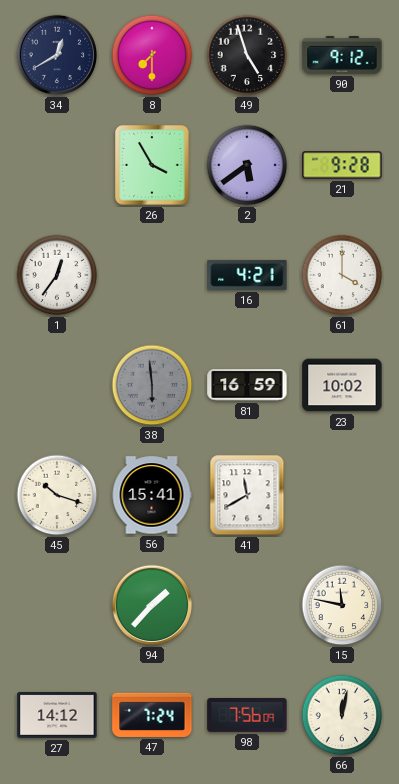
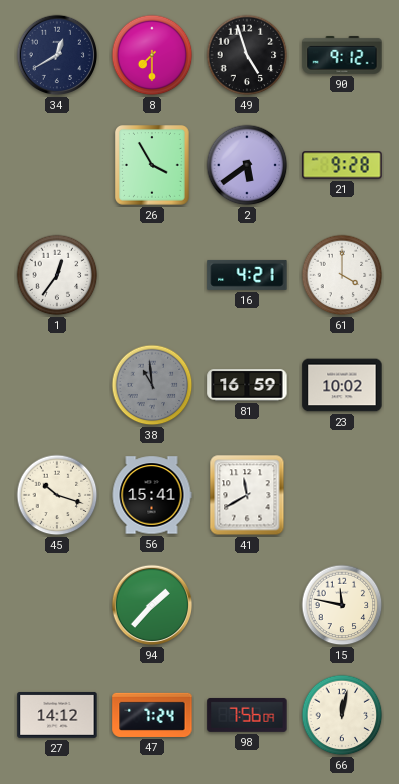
38: 5:59 -> 10:59 (152, 385)
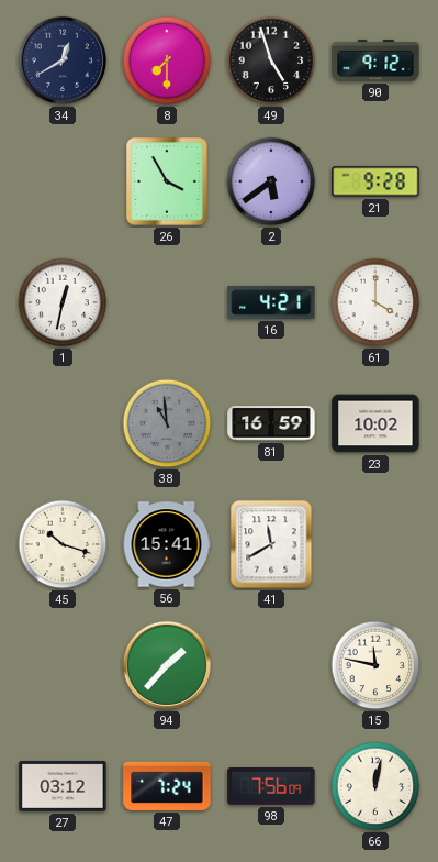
1: 12:36 -> 12:32 (63, 302)
27: 14:12 -> 03:12 (63, 786)
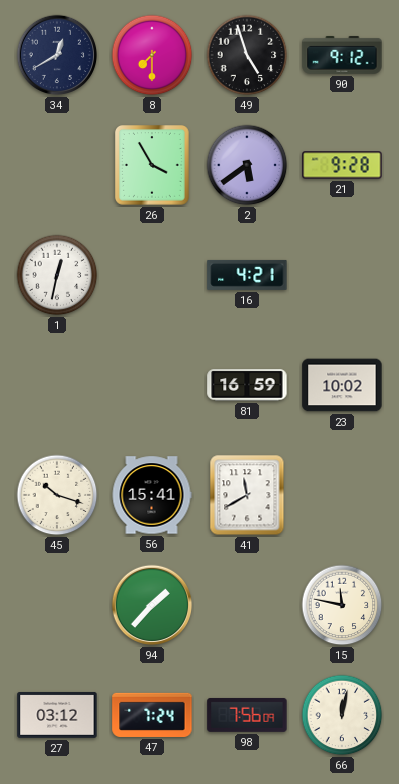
61: 4:00 -> none (375, 302)
38: 10:59 -> none (167, 423)
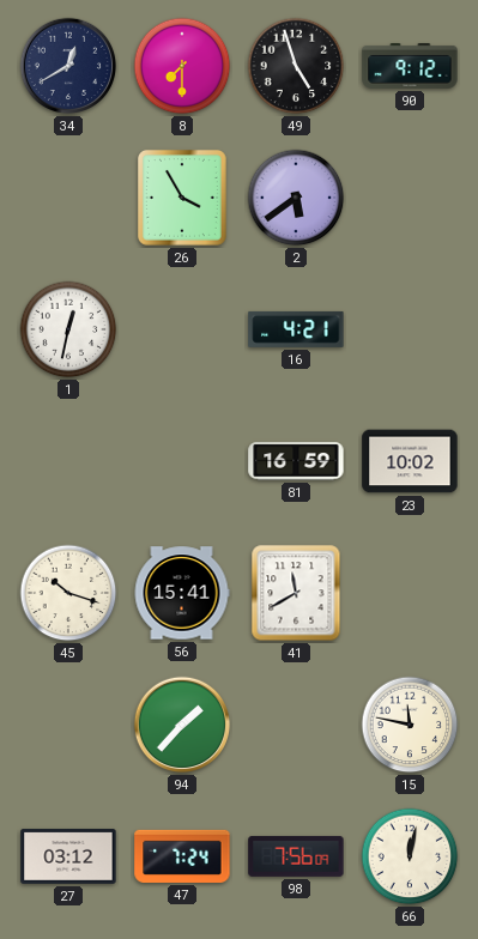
21: 9:28 -> none (342, 165)
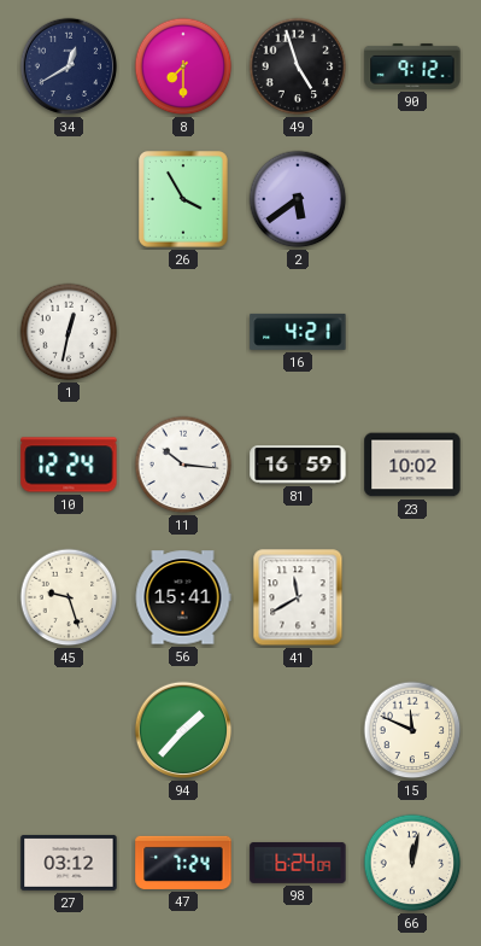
10: none -> 12:24 (69, 465)
11: none -> 10:16 (183, 465)
45: 10:18 -> 9:27 (69, 597)
15: 11:47 -> 11:49 (412, 730)
98: 7:56 -> 6:24 (298, 863)
